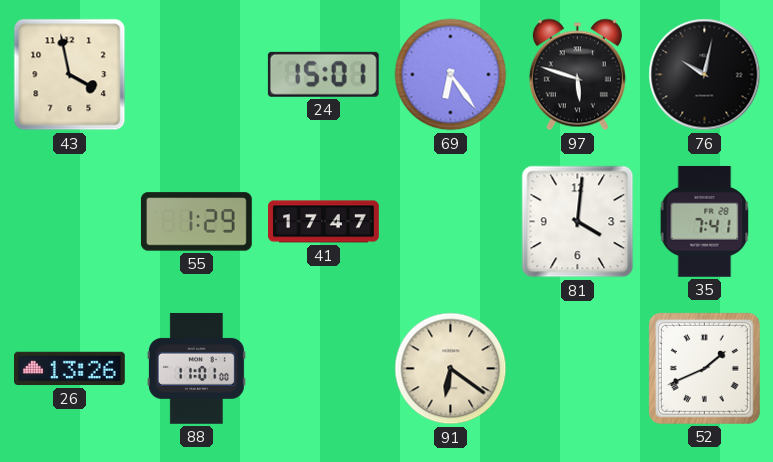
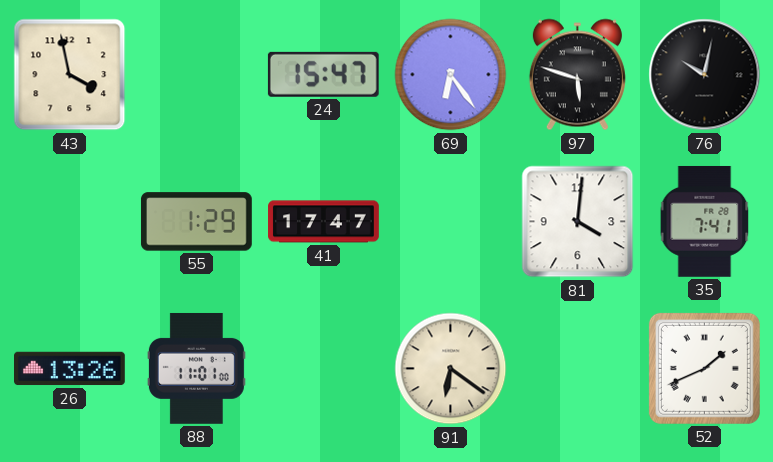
24: 15:01 -> 15:47 (323, 74)
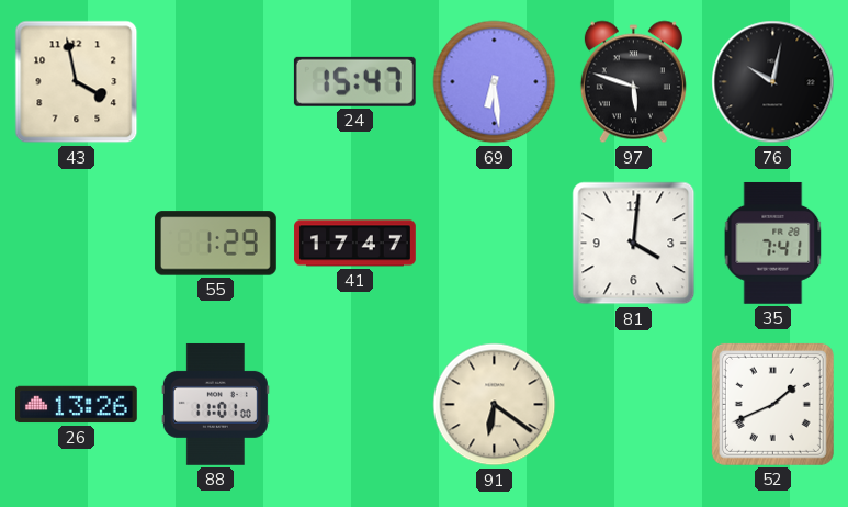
69: 6:24 -> 6:29 (495, 82)
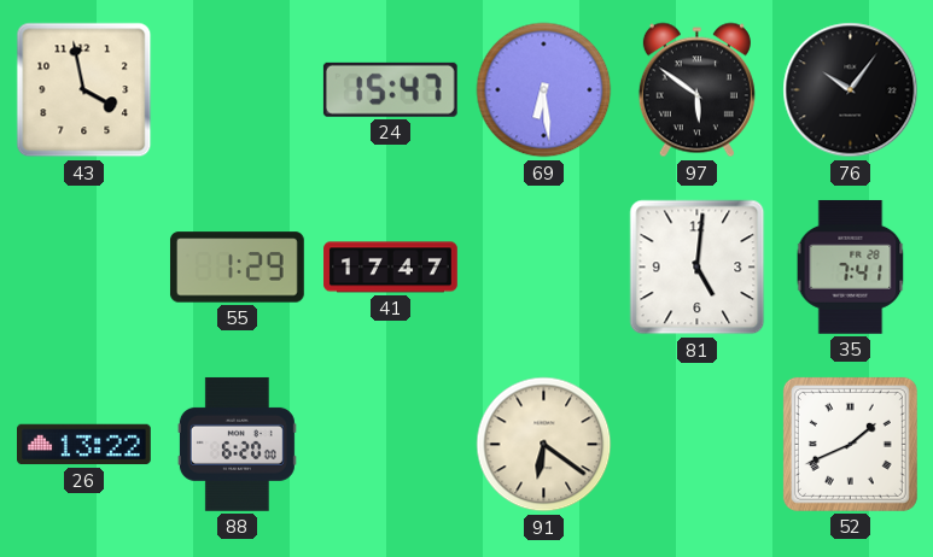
97: 5:48 -> 5:51 (696, 90)
76: 10:02 -> 10:06 (851, 90)
81: 4:01 -> 5:01 (698, 268)
26: 13:26 -> 13:22 (84, 445)
88: 11:01 -> 6:20 (237, 444)
